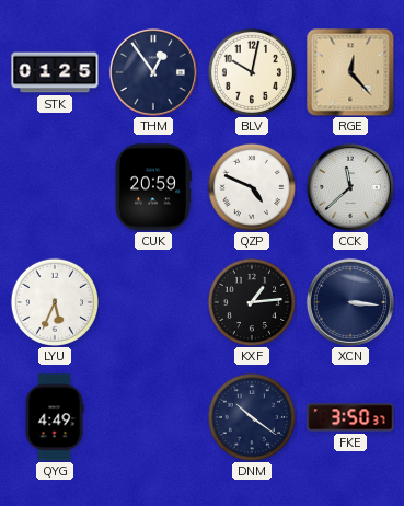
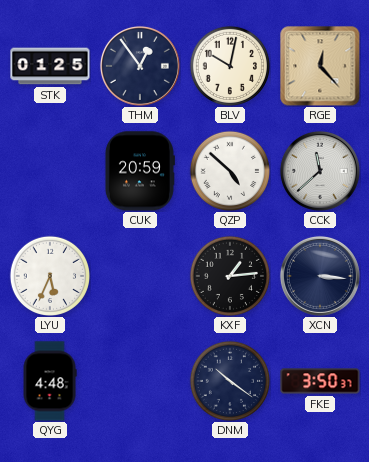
QZP: 4:49 -> 4:52 (229, 170)
QYG: 4:49 -> 4:48 (50, 381)
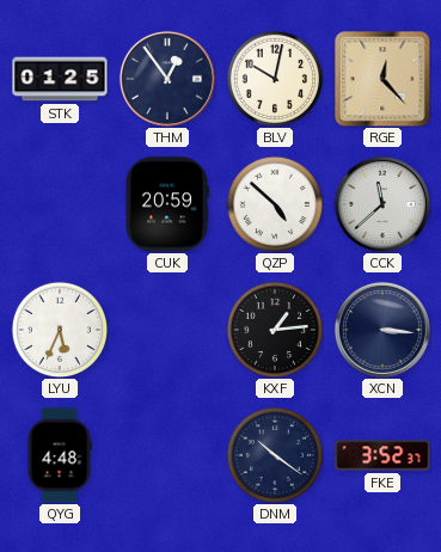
FKE: 3:50 -> 3:52 (382, 455)
